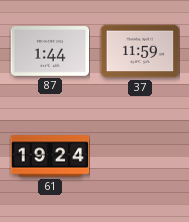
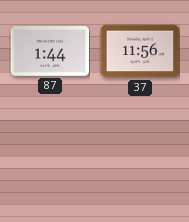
37: 11:59 -> 11:56 (140, 51)
61: 19:24 -> none (50, 156)
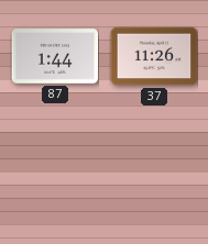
37: 11:56 -> 11:26 (154, 56)
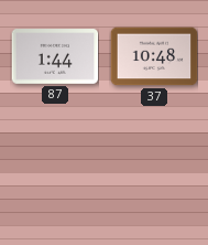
37: 11:26 -> 10:48 (154, 56)
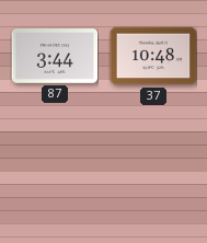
87: 1:44 -> 3:44 (55, 56)
